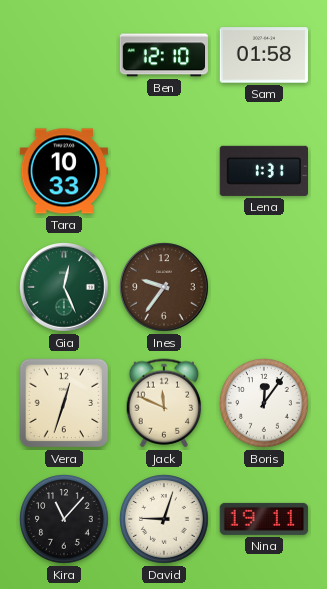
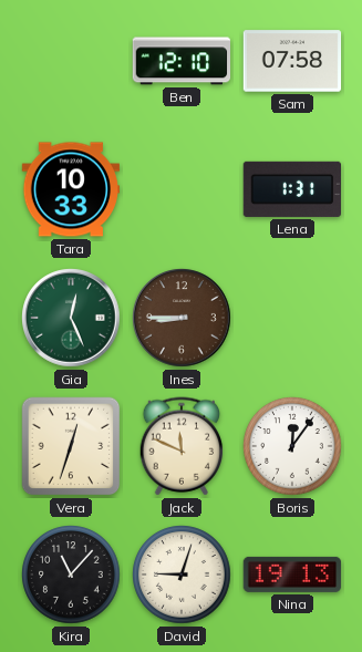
Sam: 01:58 -> 07:58 (292, 61)
Ines: 9:36 -> 8:45 (182, 318)
Nina: 19:11 -> 19:13 (292, 575)
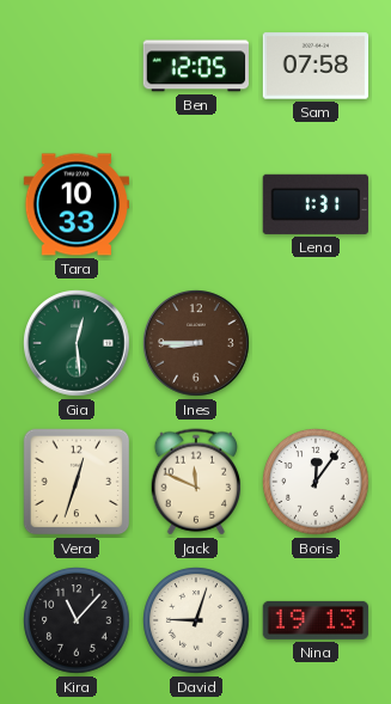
Ben: 12:10 -> 12:05 (195, 66)
Gia: 12:26 -> 12:29 (77, 343)
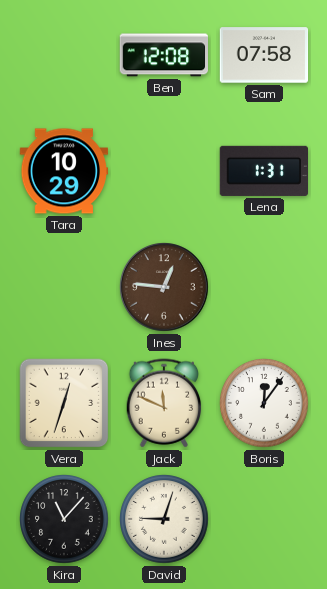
Ben: 12:05 -> 12:08 (163, 55)
Tara: 10:33 -> 10:29 (64, 171)
Gia: 12:29 -> none (77, 343)
Ines: 8:45 -> 12:46 (164, 287)
Nina: 19:13 -> none (316, 620)
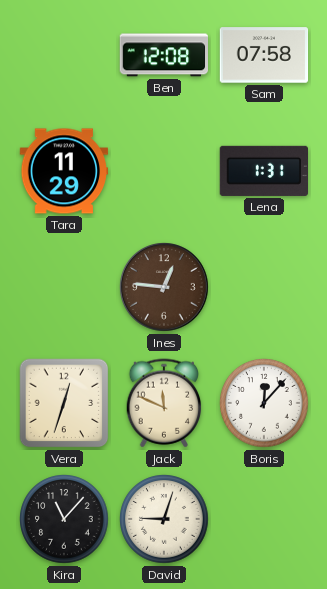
Tara: 10:29 -> 11:29 (64, 171)
Boris: 12:06 -> 12:07 (264, 403)
